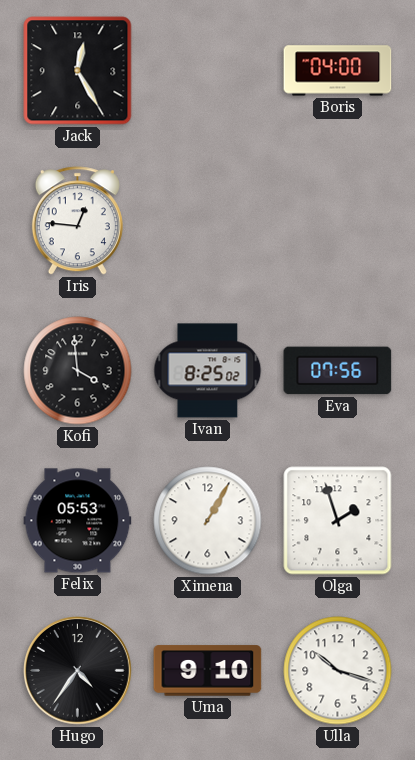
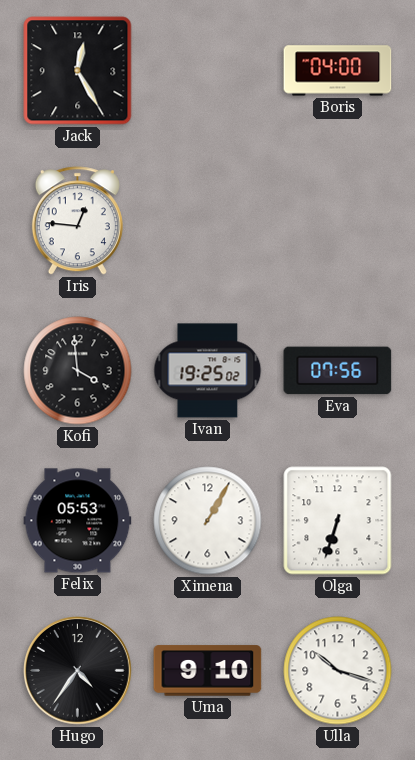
Ivan: 8:25 -> 19:25 (208, 371)
Olga: 1:57 -> 6:33 (338, 521)
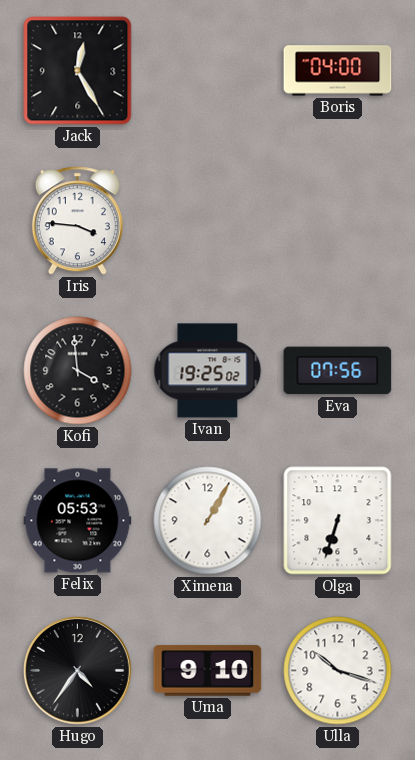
Iris: 12:46 -> 3:46 (77, 221)
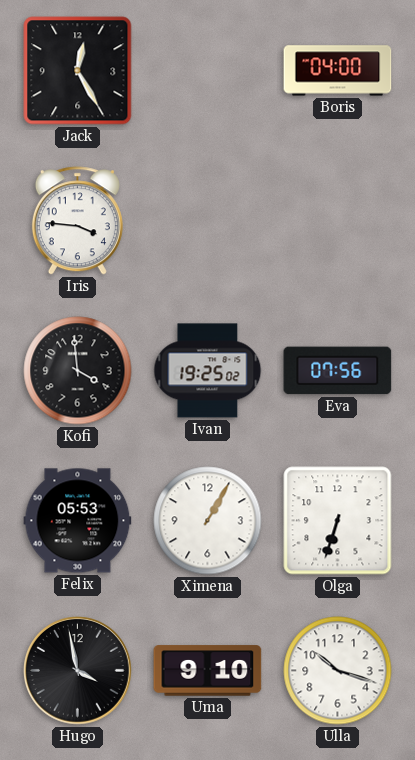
Hugo: 4:36 -> 3:58 (78, 671)
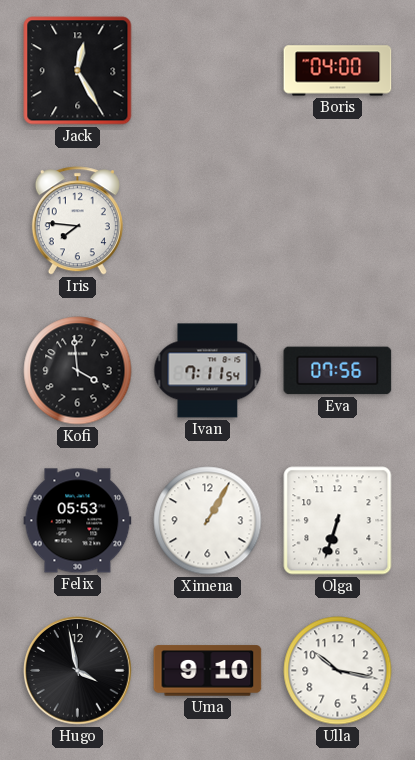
Iris: 3:46 -> 7:46 (77, 221)
Ivan: 19:25 -> 7:11 (208, 371)
Ulla: 10:18 -> 10:17 (338, 671)
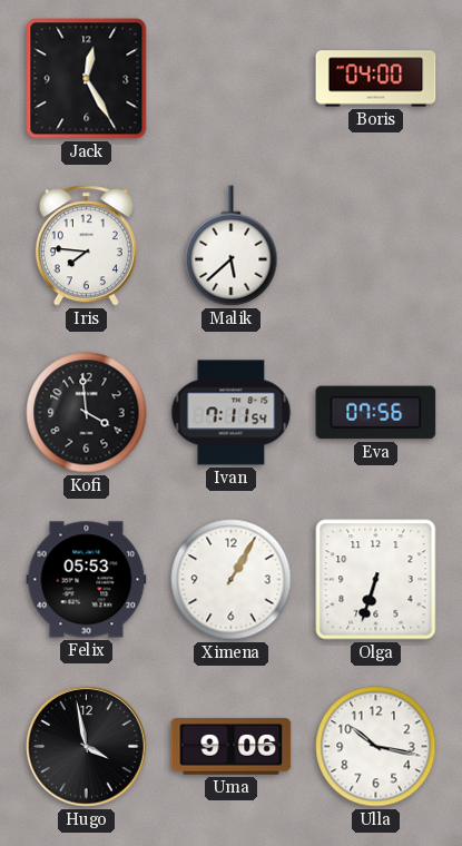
Malik: none -> 5:38 (232, 246)
Uma: 9:10 -> 9:06 (232, 747)
